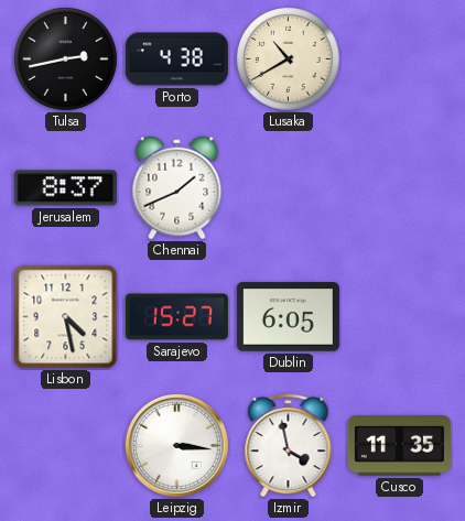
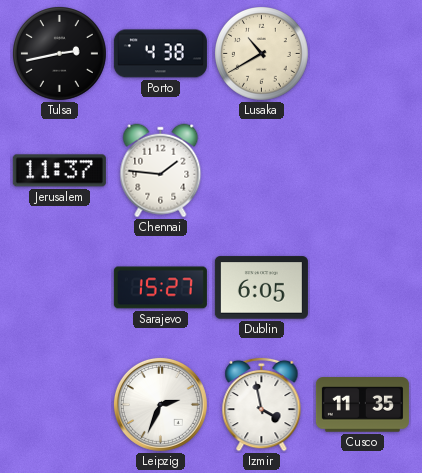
Jerusalem: 8:37 -> 11:37 (59, 171)
Chennai: 1:41 -> 1:46 (161, 171)
Lisbon: 4:28 -> none (66, 317)
Leipzig: 3:16 -> 2:34 (160, 404)
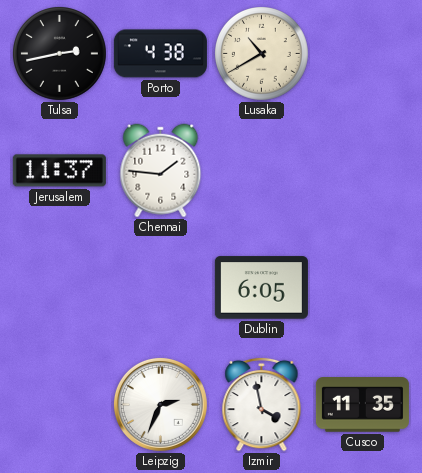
Sarajevo: 15:27 -> none (160, 288)
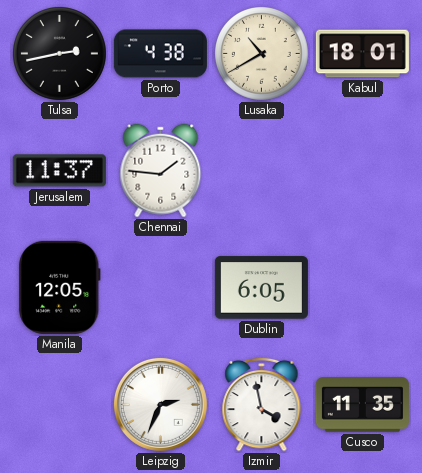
Kabul: none -> 18:01 (362, 54)
Manila: none -> 12:05 (60, 287)
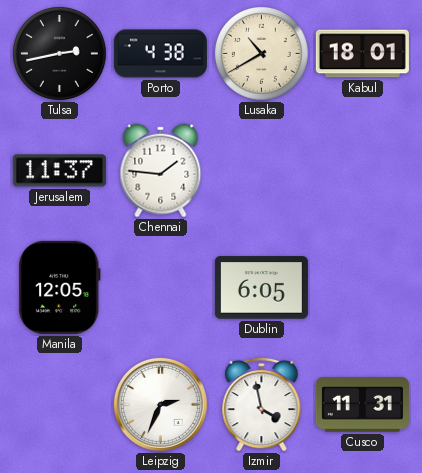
Cusco: 11:35 -> 11:31 (362, 405)
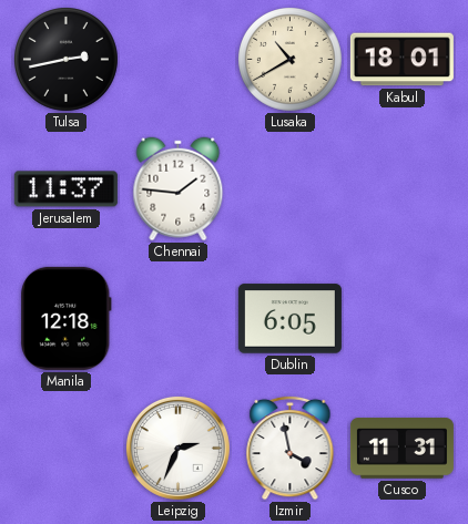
Porto: 4:38 -> none (160, 54)
Manila: 12:05 -> 12:18 (67, 318)
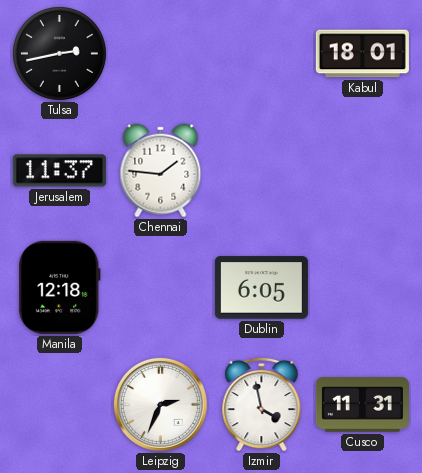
Lusaka: 10:40 -> none (291, 60)
